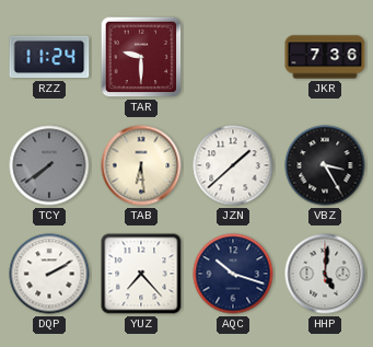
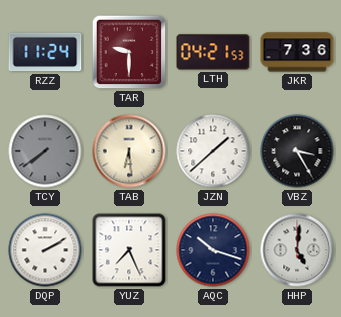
LTH: none -> 04:21 (213, 52)
YUZ: 7:23 -> 7:26 (129, 250)
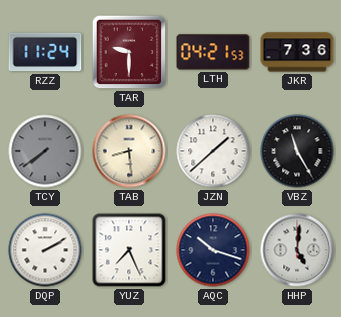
TAB: 6:29 -> 8:29 (129, 151)
VBZ: 3:25 -> 11:25 (297, 151)
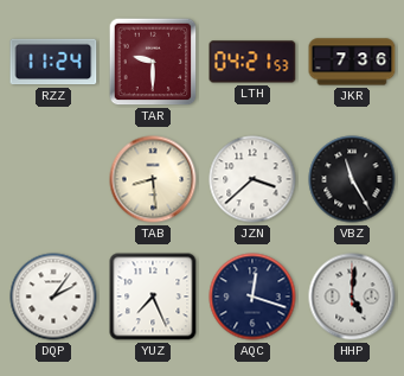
TCY: 7:39 -> none (45, 151)
JZN: 1:38 -> 3:38 (252, 179)
DQP: 2:10 -> 2:06 (53, 297)
AQC: 10:18 -> 12:18 (252, 297)
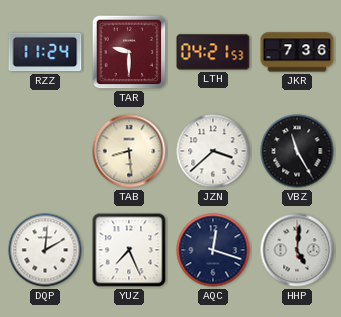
DQP: 2:06 -> 2:01 (45, 250)
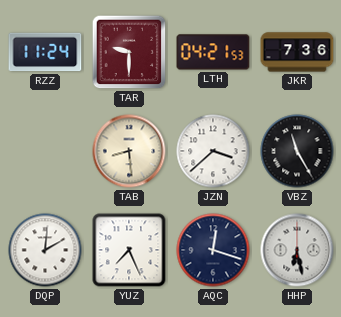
HHP: 5:01 -> 6:28 (297, 250)
